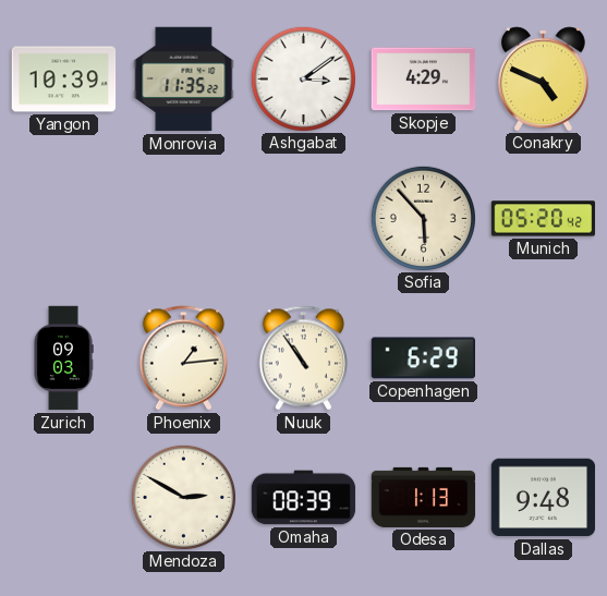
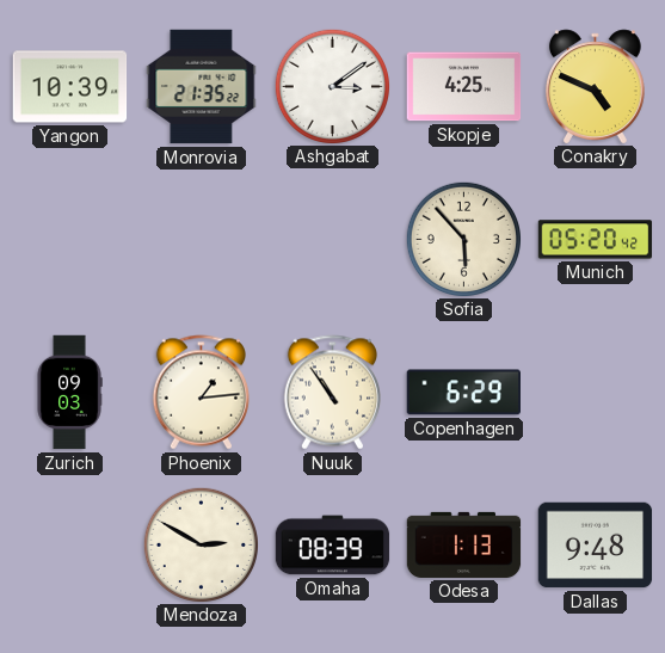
Monrovia: 11:35 -> 21:35 (202, 87)
Skopje: 4:29 -> 4:25 (464, 87)
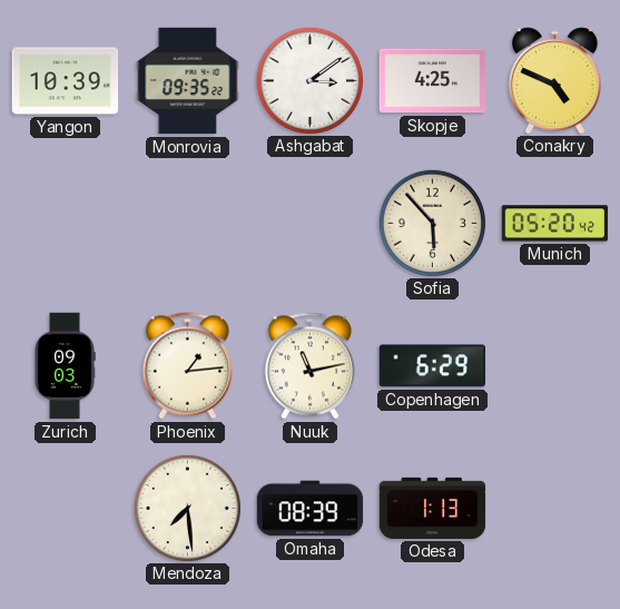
Monrovia: 21:35 -> 09:35 (188, 81)
Nuuk: 10:54 -> 11:13 (309, 366)
Mendoza: 2:50 -> 7:29 (187, 508)
Dallas: 9:48 -> none (596, 546)
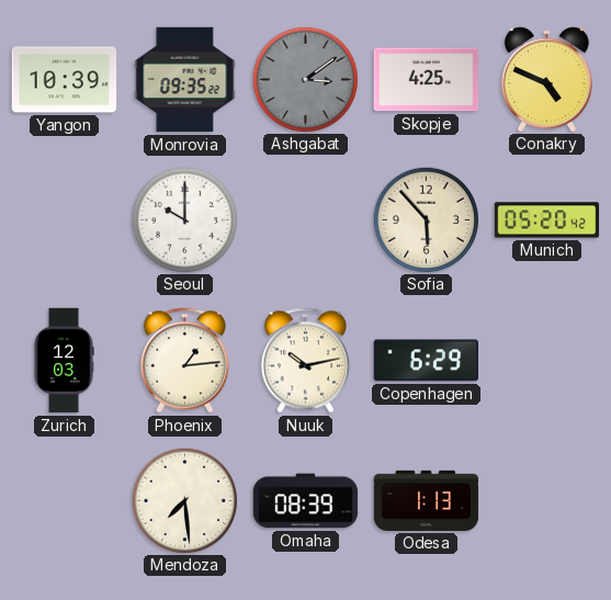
Ashgabat dial: white -> grey (305, 79)
Seoul: none -> 10:00 (184, 219)
Zurich: 09:03 -> 12:03 (64, 361)
Nuuk: 11:13 -> 10:13 (305, 361)
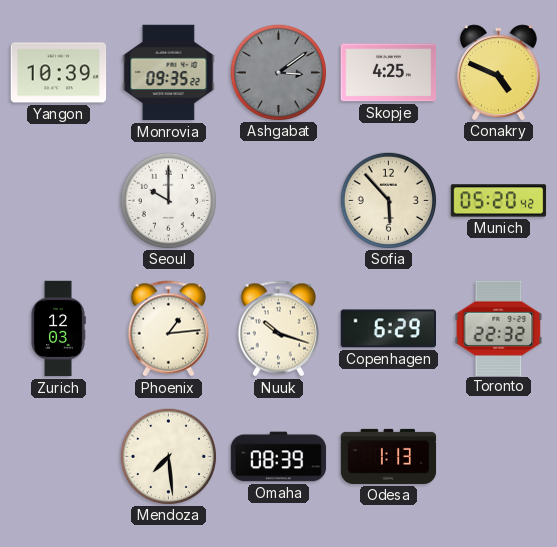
Nuuk: 10:13 -> 10:18 (278, 329)
Toronto: none -> 22:32 (499, 328)
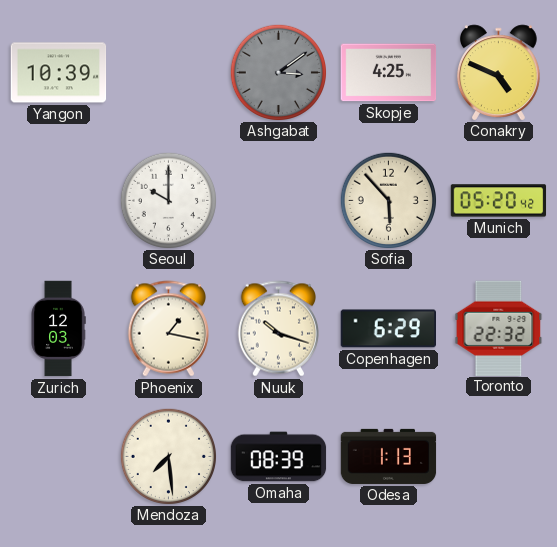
Monrovia: 09:35 -> none (169, 73)
Phoenix: 1:14 -> 1:17 (168, 329)
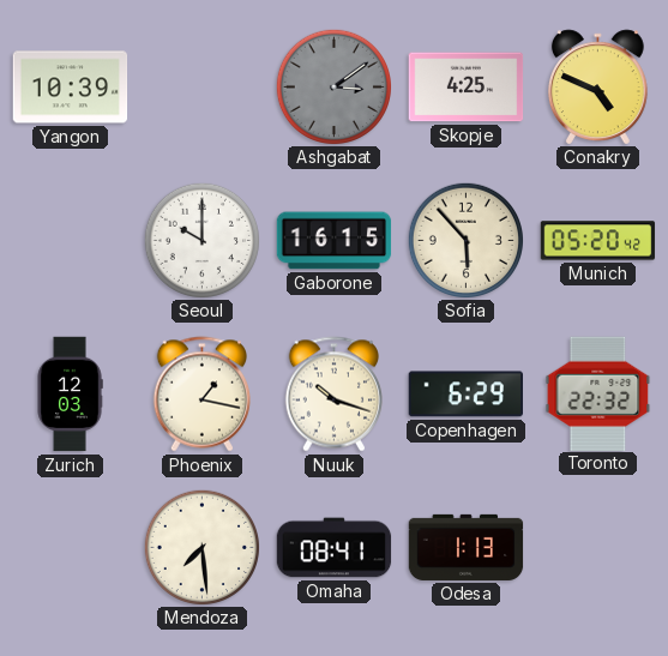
Gaborone: none -> 16:15 (335, 241)
Omaha: 08:39 -> 08:41 (335, 548)
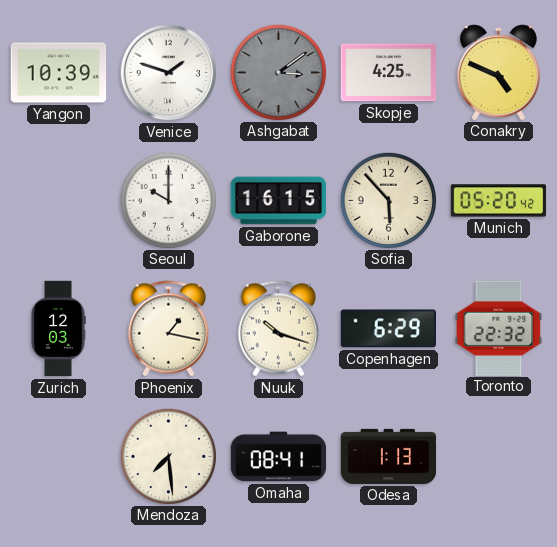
Venice: none -> 1:48 (169, 73)
